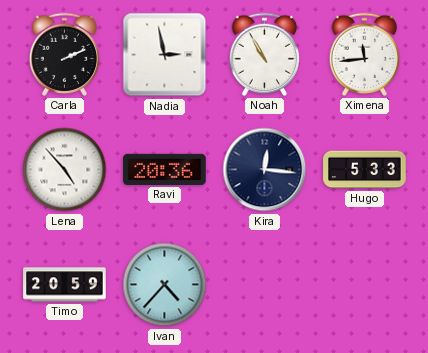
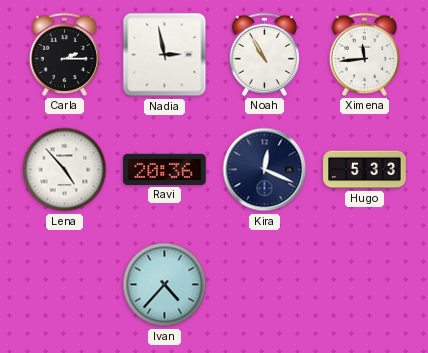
Carla: 2:11 -> 2:15 (65, 54)
Kira: 12:16 -> 12:19 (265, 170)
Timo: 20:59 -> none (65, 285)
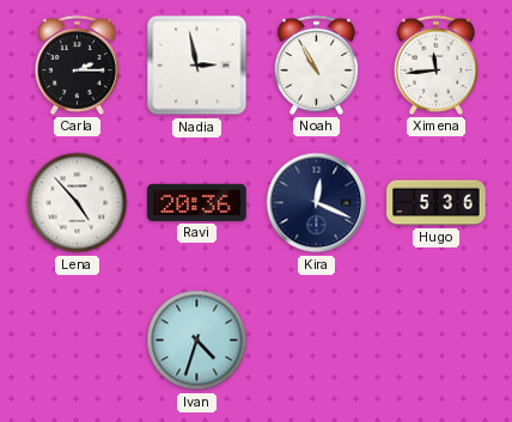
Hugo: 5:33 -> 5:36 (437, 203)
Ivan: 4:37 -> 4:33 (197, 341)
